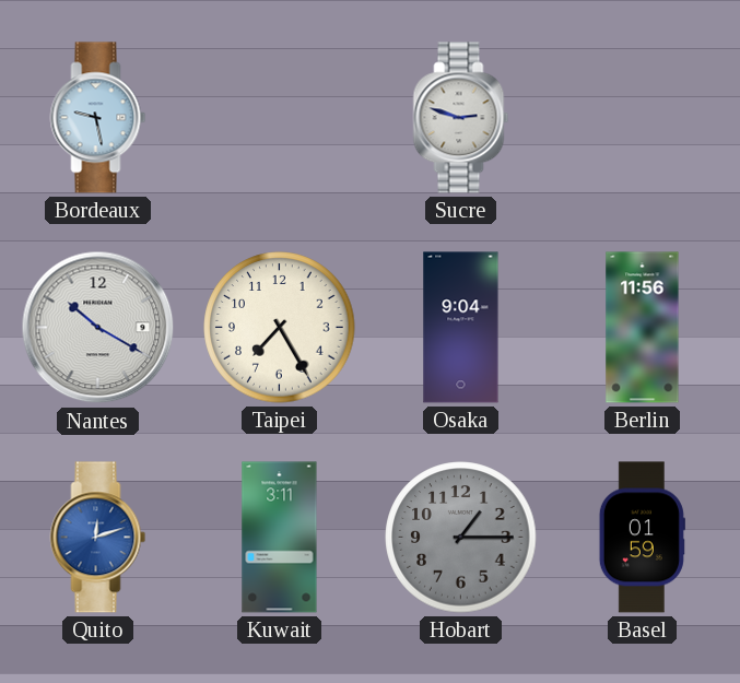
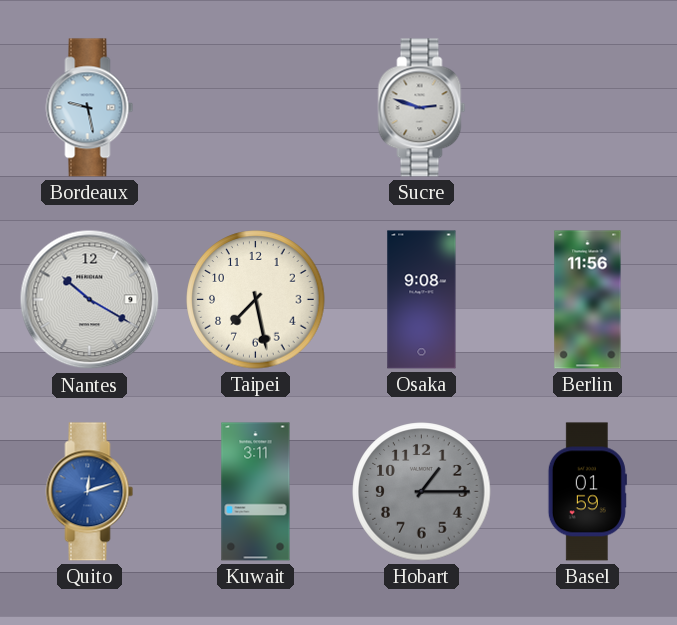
Taipei: 7:25 -> 7:28 (256, 300)
Osaka: 9:04 -> 9:08 (422, 300)
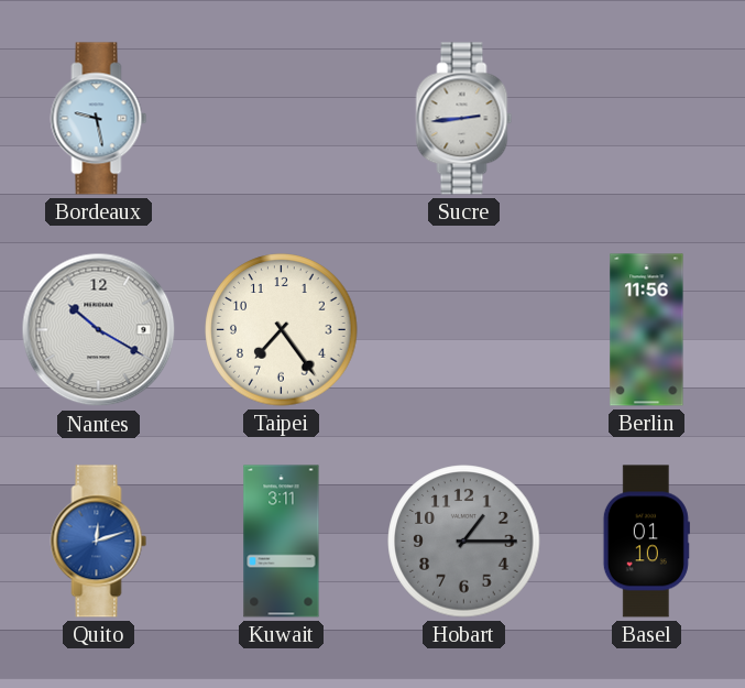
Sucre: 2:48 -> 2:44 (464, 119)
Taipei: 7:28 -> 7:24 (282, 330)
Osaka: 9:08 -> none (422, 300)
Basel: 01:59 -> 01:10 (646, 542)
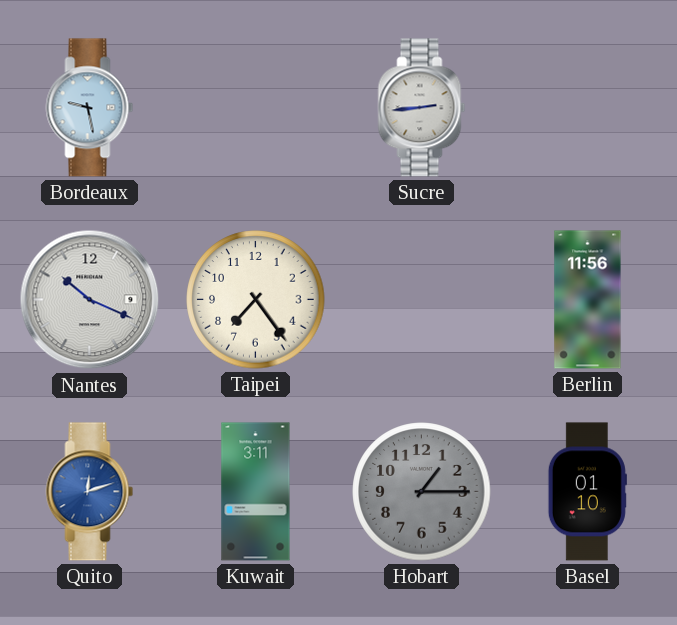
Nantes: 10:20 -> 10:19 (90, 300)
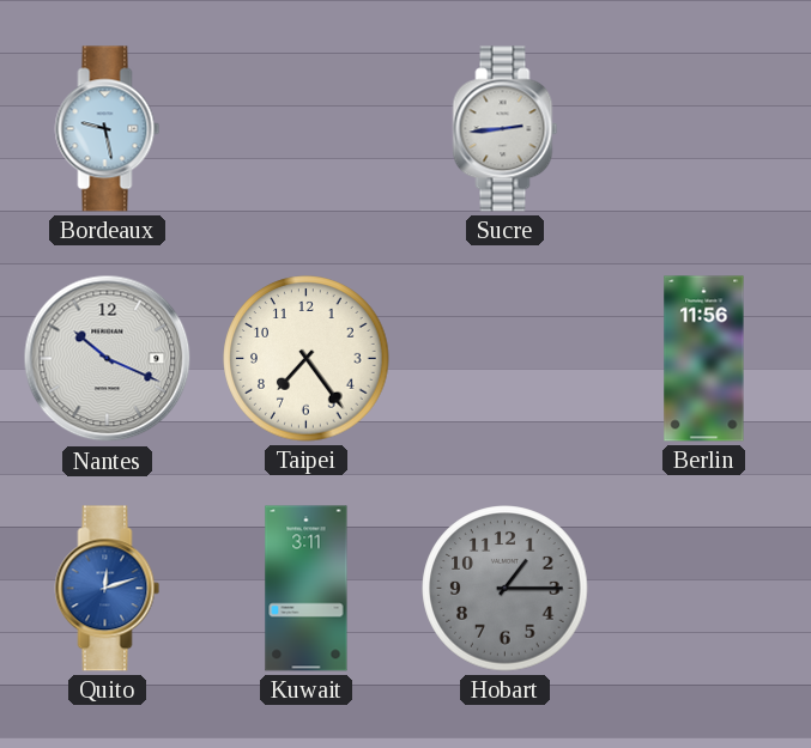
Basel: 01:10 -> none (587, 492)
